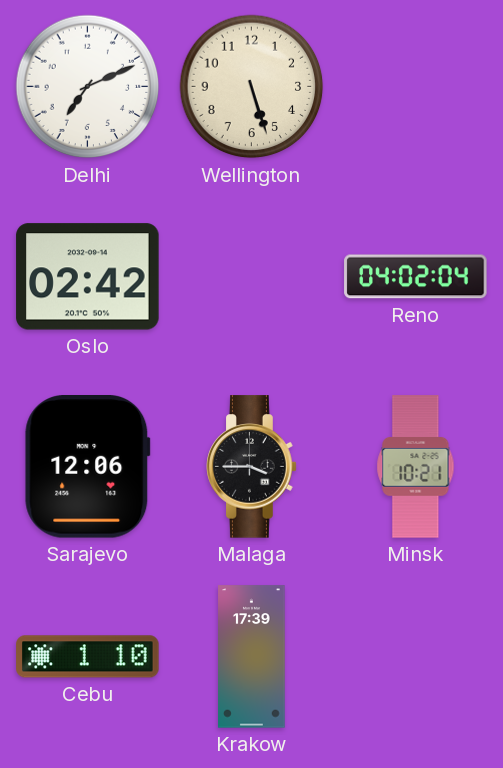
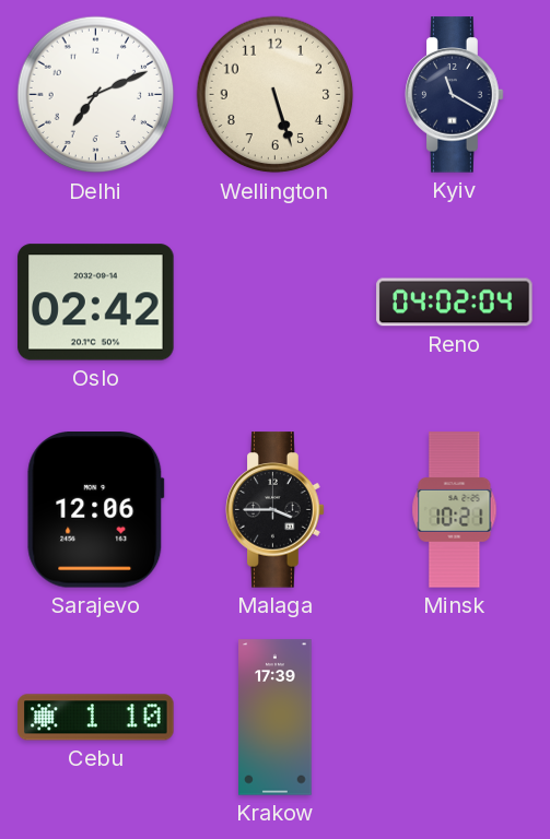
Kyiv: none -> 11:20 (455, 95)
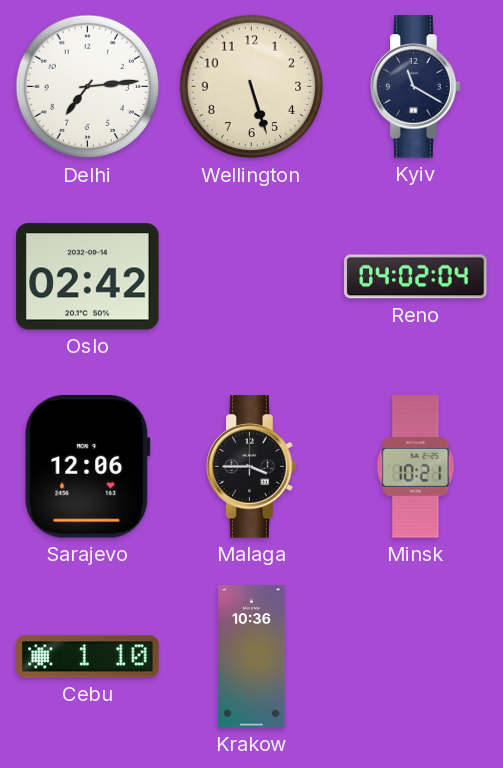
Delhi: 7:11 -> 7:14 (88, 87)
Krakow: 17:39 -> 10:36 (252, 657)
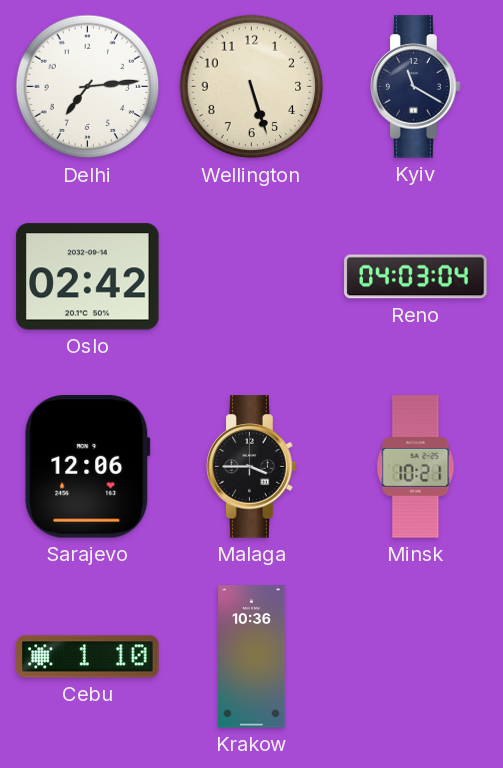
Reno: 04:02 -> 04:03 (416, 277)
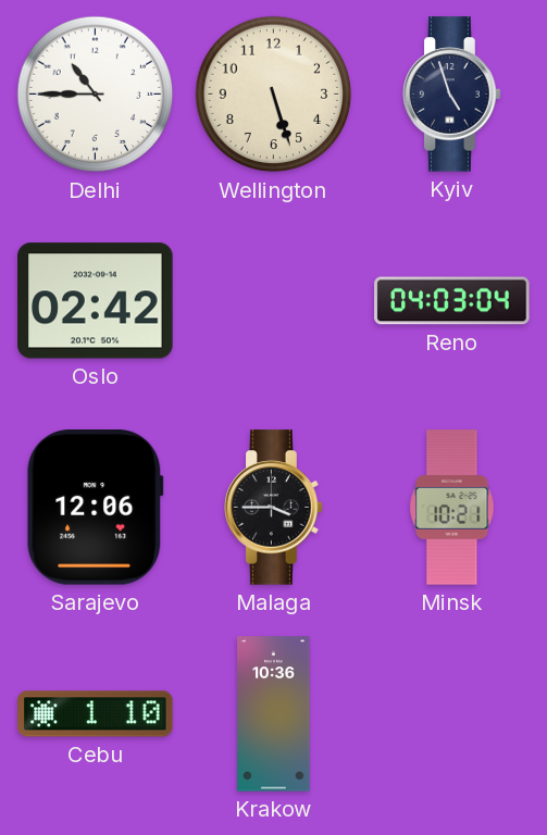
Delhi: 7:14 -> 10:45 (96, 95)
Kyiv: 11:20 -> 4:57 (452, 95)
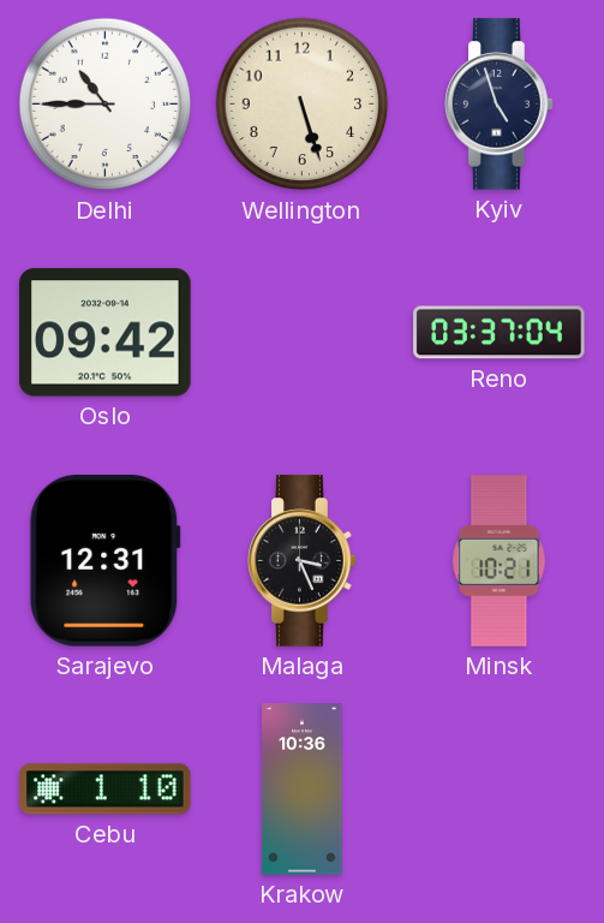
Oslo: 02:42 -> 09:42 (106, 333)
Reno: 04:03 -> 03:37 (500, 333)
Sarajevo: 12:06 -> 12:31 (106, 561)
Malaga: 3:45 -> 3:26 (303, 561)
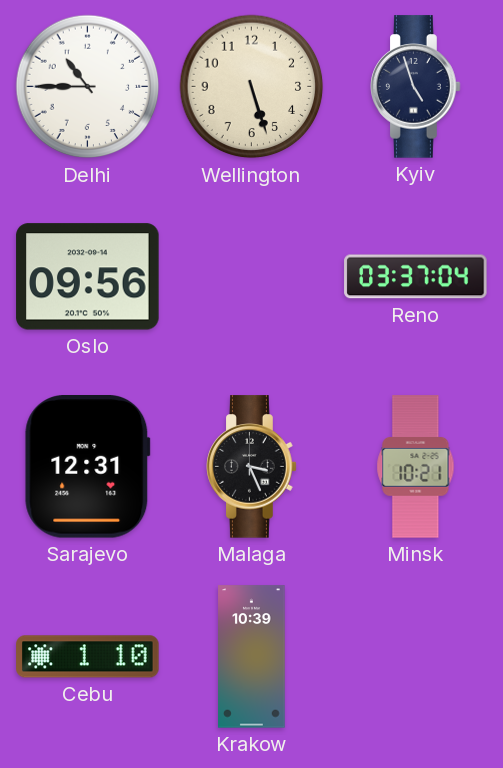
Oslo: 09:42 -> 09:56 (88, 277)
Krakow: 10:36 -> 10:39 (252, 657)
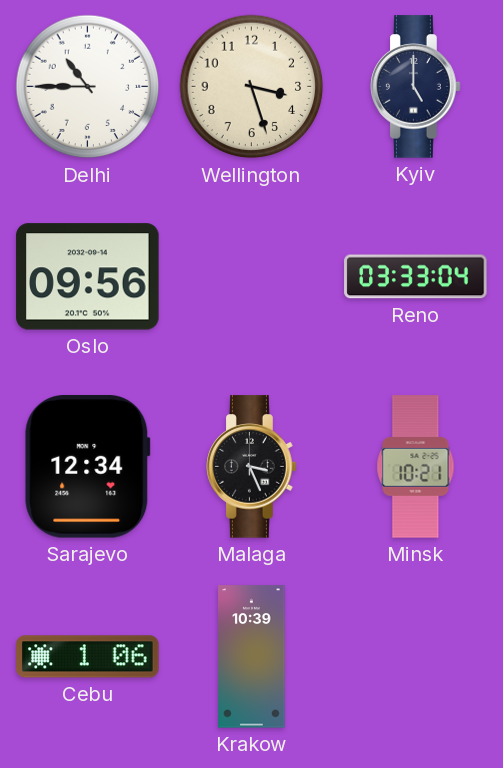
Wellington: 5:27 -> 3:27 (252, 87)
Kyiv: 4:57 -> 5:00 (416, 87)
Reno: 03:37 -> 03:33 (416, 277)
Sarajevo: 12:31 -> 12:34 (88, 467)
Cebu: 1:10 -> 1:06 (88, 657)
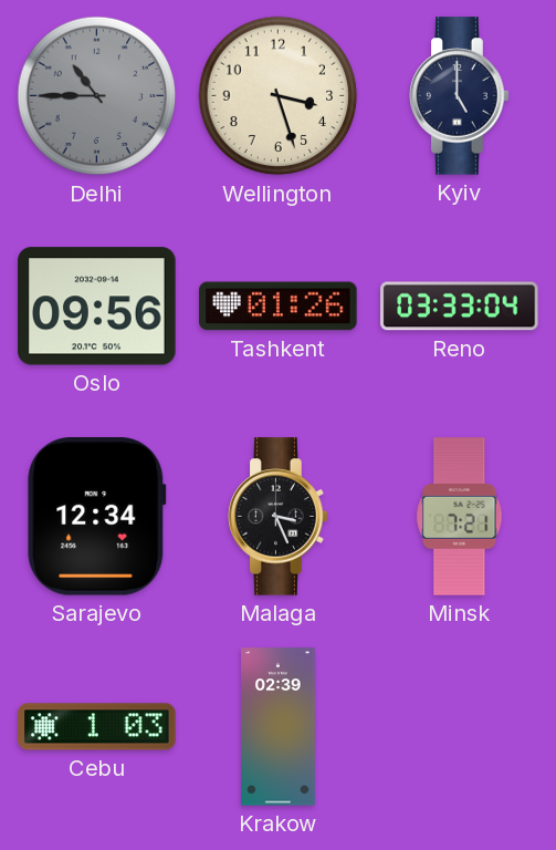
Delhi dial: white -> grey (97, 96)
Tashkent: none -> 01:26 (279, 307)
Minsk: 10:21 -> 7:21 (460, 517)
Cebu: 1:06 -> 1:03 (97, 727)
Krakow: 10:39 -> 02:39 (279, 727)
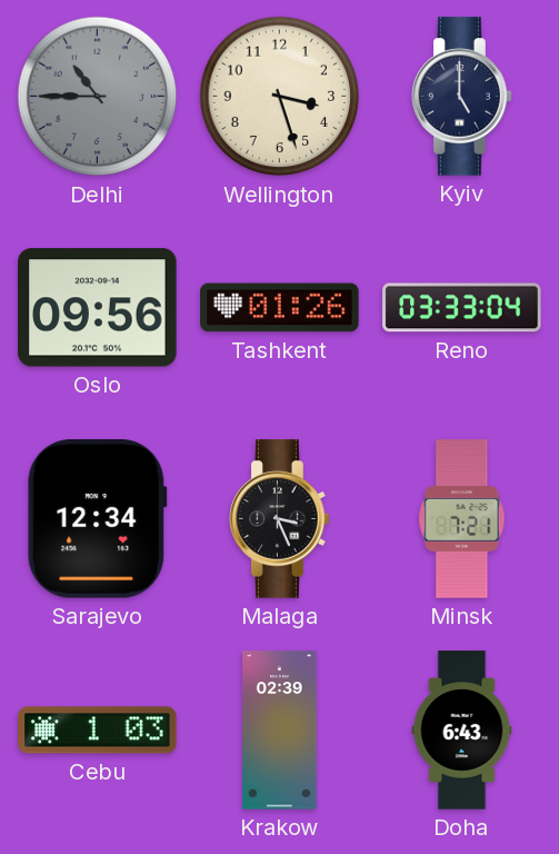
Doha: none -> 6:43 (462, 731)
